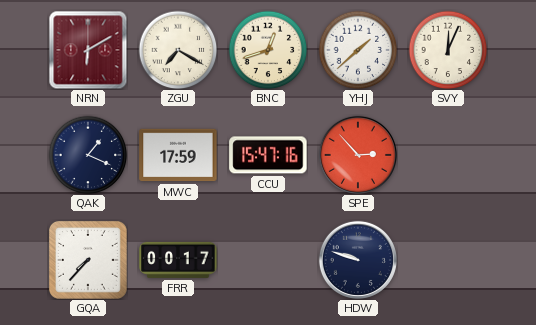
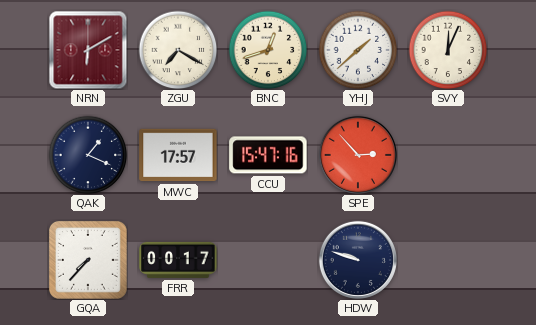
MWC: 17:59 -> 17:57 (178, 155)
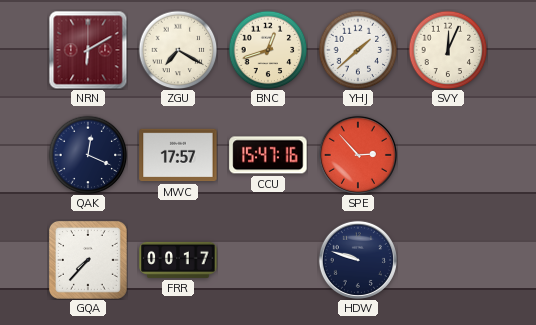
QAK: 1:19 -> 12:19 (88, 155)
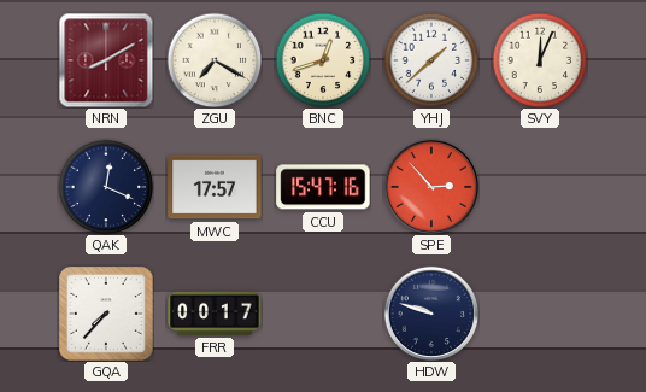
NRN: 6:10 -> 8:10 (106, 60)
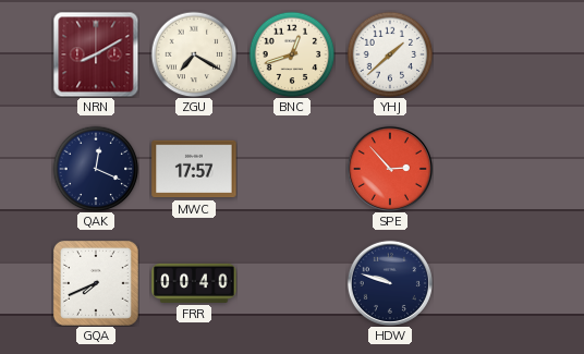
SVY: 12:04 -> none (540, 60)
CCU: 15:47 -> none (323, 187)
GQA: 7:37 -> 7:41 (97, 284)
FRR: 00:17 -> 00:40 (194, 283)
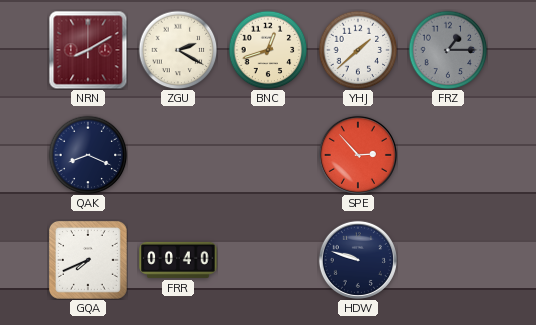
ZGU: 7:20 -> 2:20 (178, 50)
FRZ: none -> 1:15 (448, 50)
QAK: 12:19 -> 8:19 (88, 155)
MWC: 17:57 -> none (194, 169)
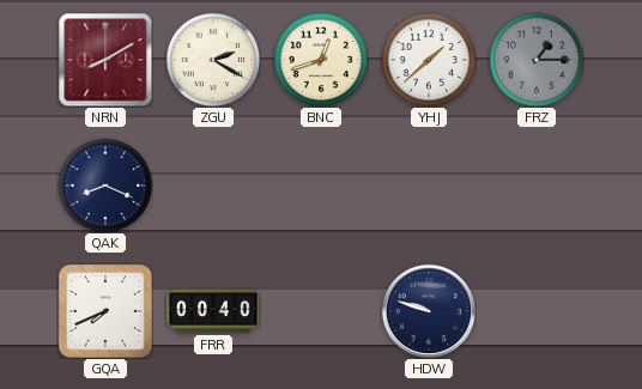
SPE: 2:53 -> none (358, 155)
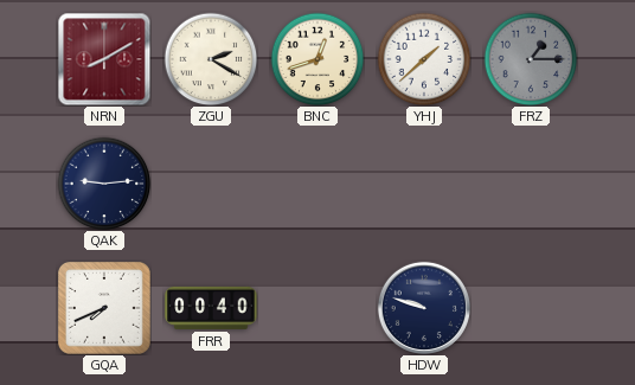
QAK: 8:19 -> 9:14 (104, 184)
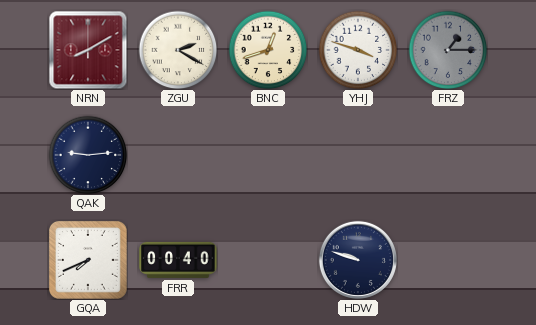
YHJ: 1:38 -> 3:48 (358, 50)
